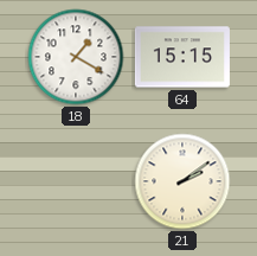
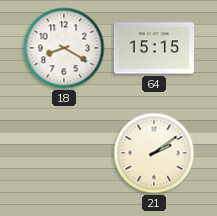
18: 1:20 -> 8:20 (64, 48)
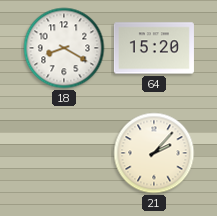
64: 15:15 -> 15:20 (154, 48)
21: 2:09 -> 2:07 (154, 153)
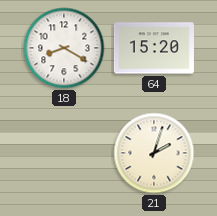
21: 2:07 -> 2:03 (154, 153)
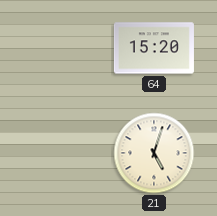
18: 8:20 -> none (64, 48)
21: 2:03 -> 5:03 (154, 153)
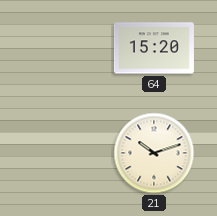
21: 5:03 -> 10:12 (154, 153)
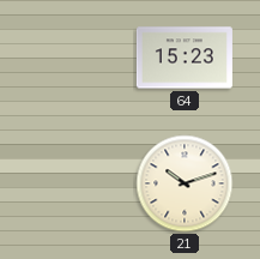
64: 15:20 -> 15:23 (185, 58)
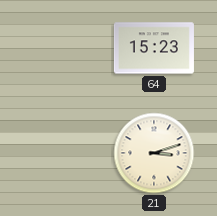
21: 10:12 -> 3:12 (154, 153)
